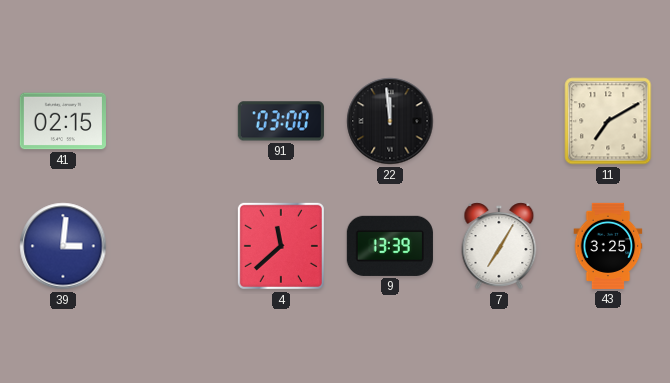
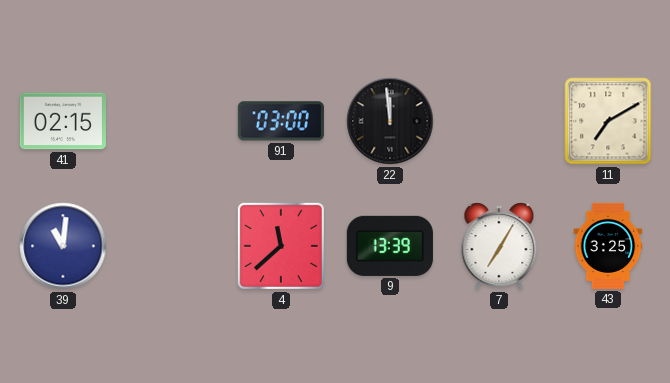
39: 3:01 -> 11:01 (63, 246)
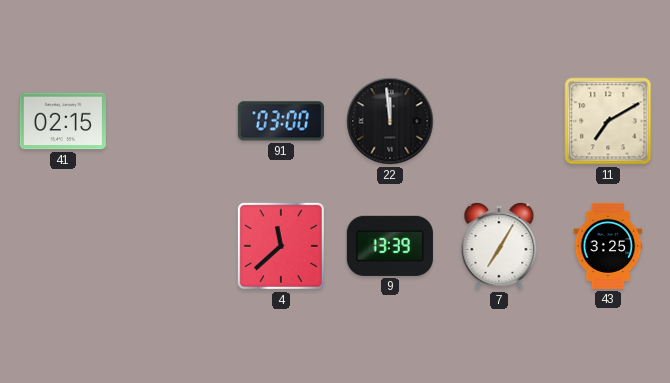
39: 11:01 -> none (63, 246)
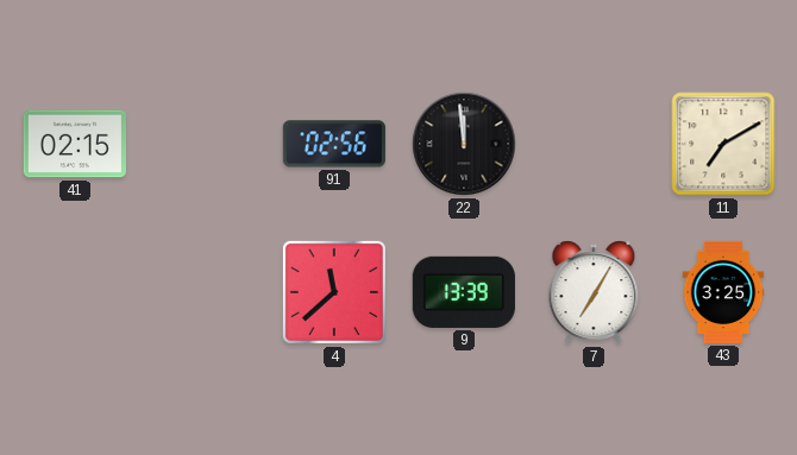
91: 03:00 -> 02:56 (334, 144)
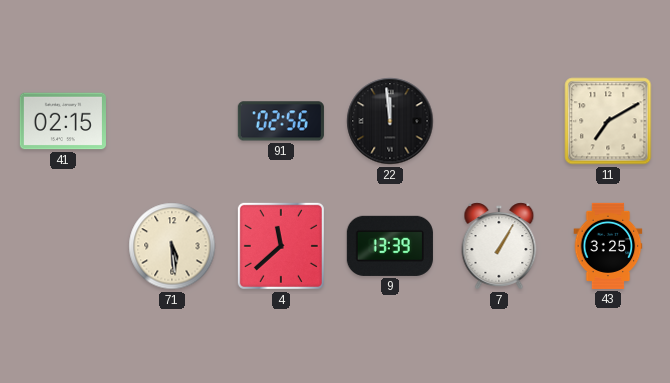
71: none -> 5:29 (172, 246)
7: 7:05 -> 1:05 (499, 246)
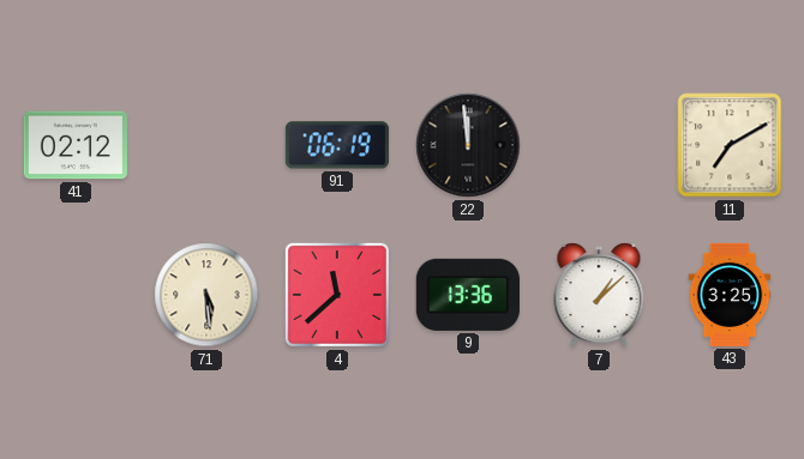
41: 02:15 -> 02:12 (76, 145)
91: 02:56 -> 06:19 (337, 145)
9: 13:39 -> 13:36 (468, 295)
7: 1:05 -> 1:08 (599, 295)
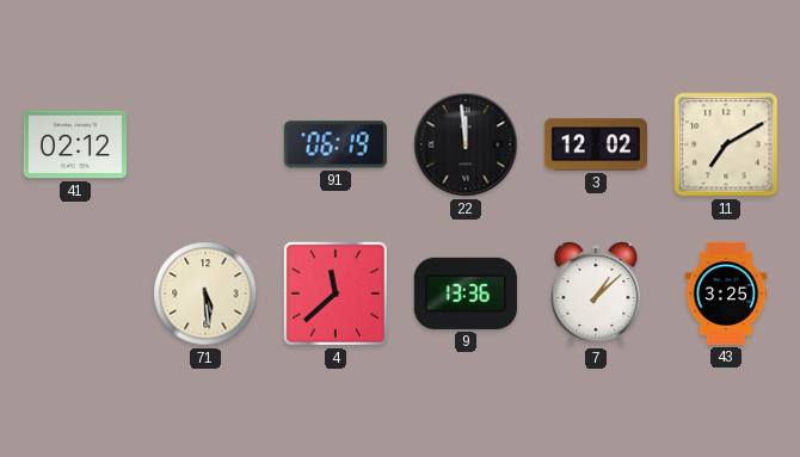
3: none -> 12:02 (596, 144)
